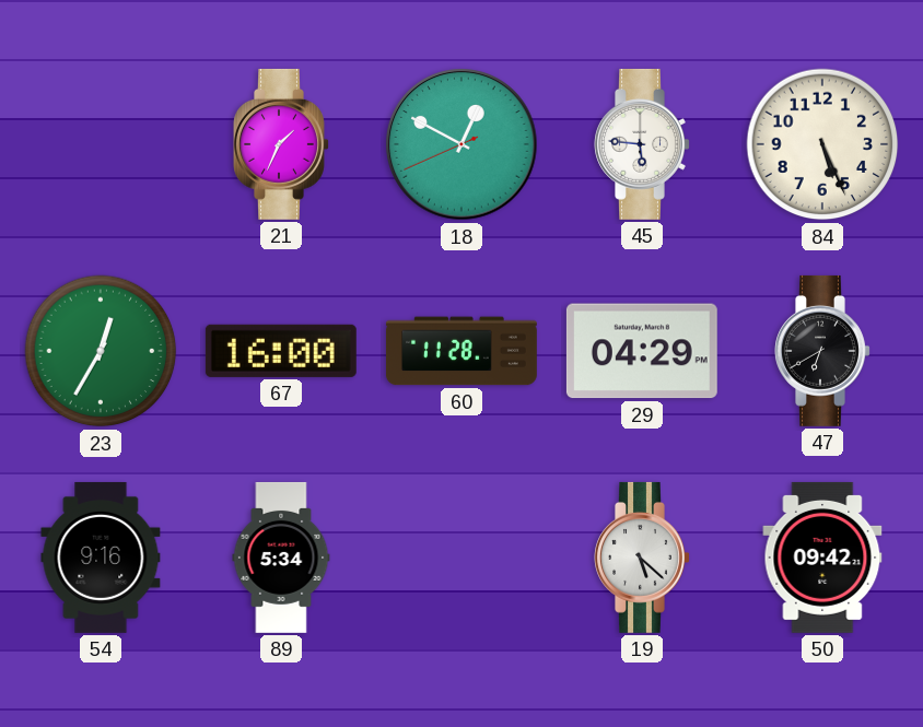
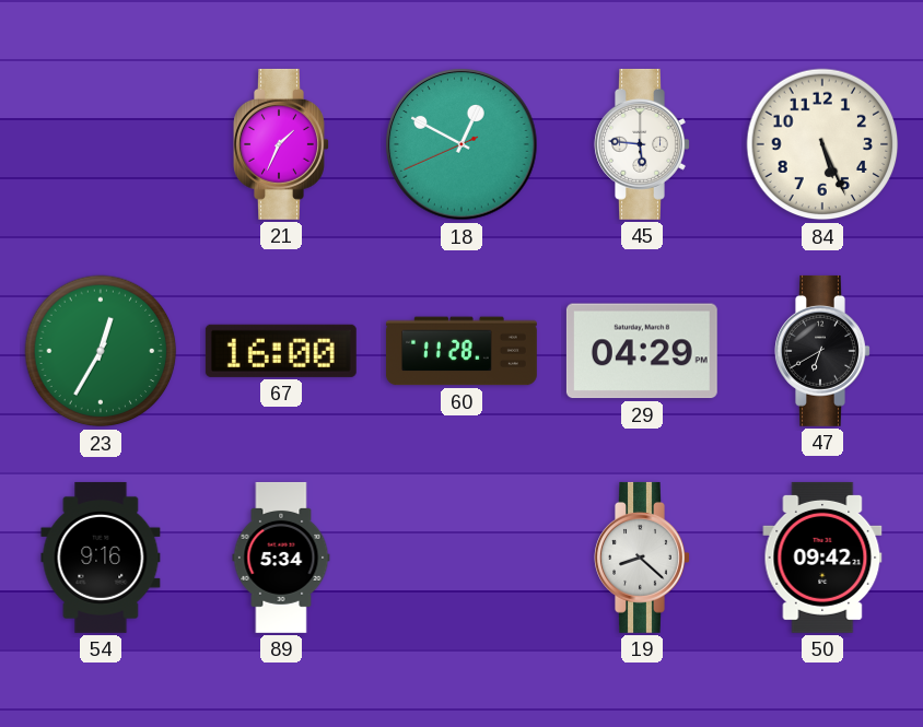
19: 5:22 -> 8:22 (642, 558)
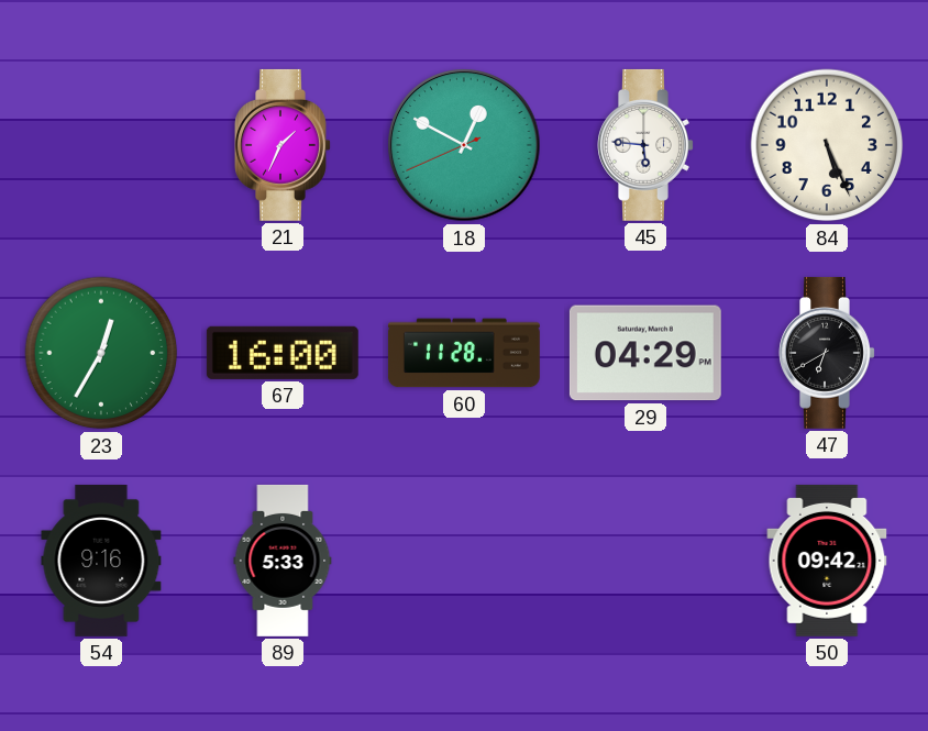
89: 5:34 -> 5:33 (283, 561)
19: 8:22 -> none (642, 558)
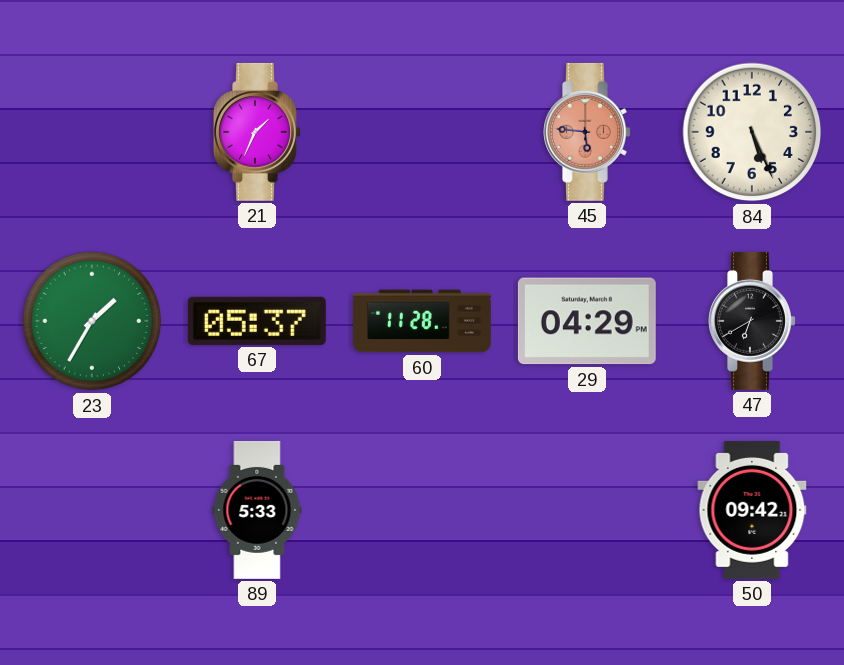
18: 12:49 -> none (464, 145)
45 dial: white -> salmon (587, 132)
23: 12:35 -> 1:35 (92, 321)
67: 16:00 -> 05:37 (257, 321)
54: 9:16 -> none (101, 561)
